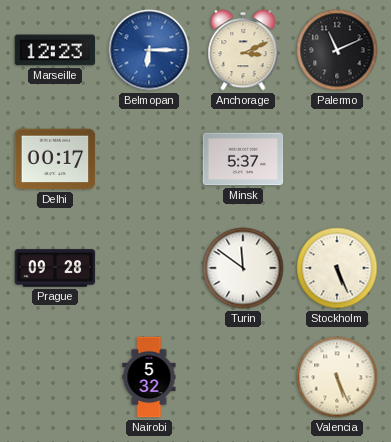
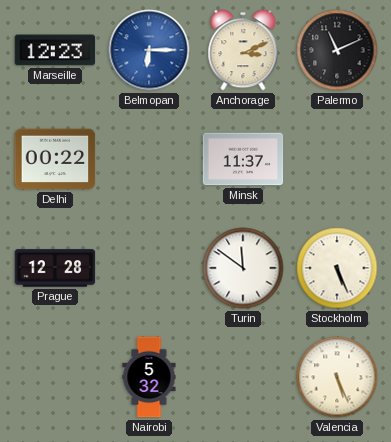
Delhi: 00:17 -> 00:22 (55, 159)
Minsk: 5:37 -> 11:37 (243, 159)
Prague: 09:28 -> 12:28 (55, 268)
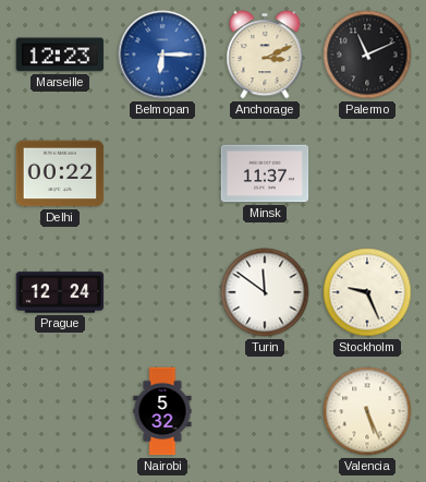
Prague: 12:28 -> 12:24 (60, 292)
Stockholm: 5:26 -> 9:26 (367, 292)
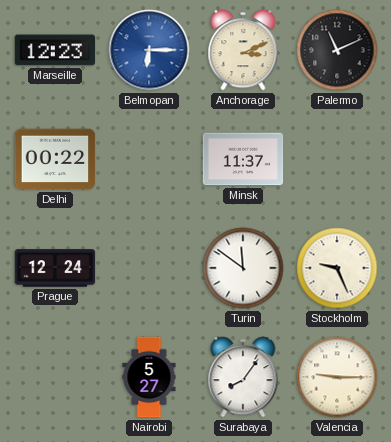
Nairobi: 5:32 -> 5:27 (149, 377)
Surabaya: none -> 8:06 (243, 377)
Valencia: 5:26 -> 9:15 (337, 377)
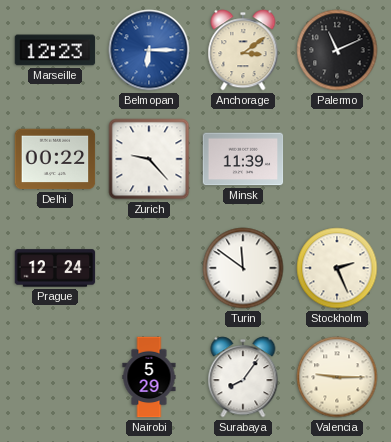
Anchorage: 3:11 -> 3:09 (243, 50)
Zurich: none -> 9:23 (149, 159)
Minsk: 11:37 -> 11:39 (243, 159)
Stockholm: 9:26 -> 2:26 (337, 268)
Nairobi: 5:27 -> 5:29 (149, 377)
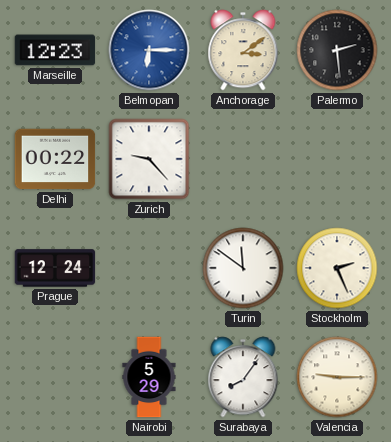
Palermo: 11:11 -> 2:29 (337, 50)
Minsk: 11:39 -> none (243, 159)
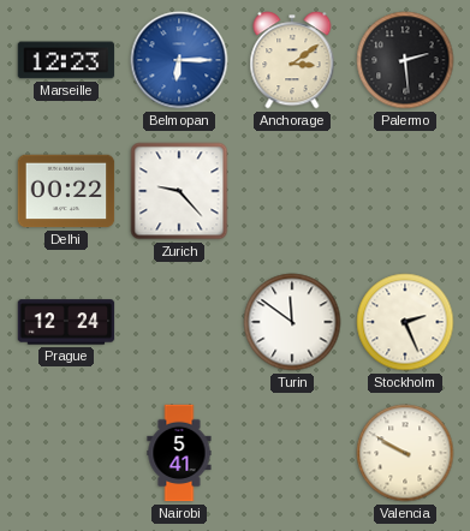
Nairobi: 5:29 -> 5:41 (179, 453)
Surabaya: 8:06 -> none (243, 377)
Valencia: 9:15 -> 9:50 (405, 453)
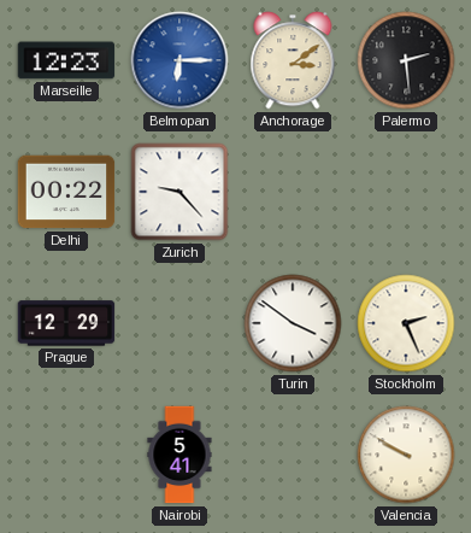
Prague: 12:24 -> 12:29 (66, 323)
Turin: 11:51 -> 3:51 (293, 323)
